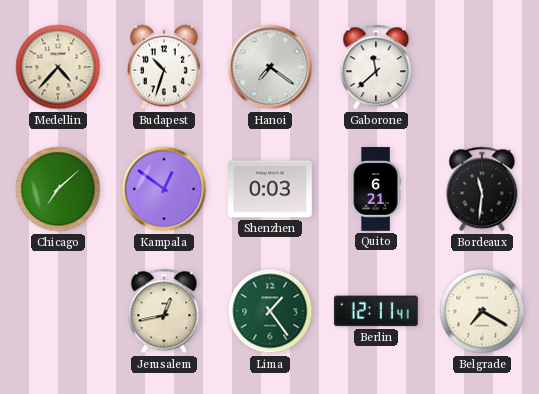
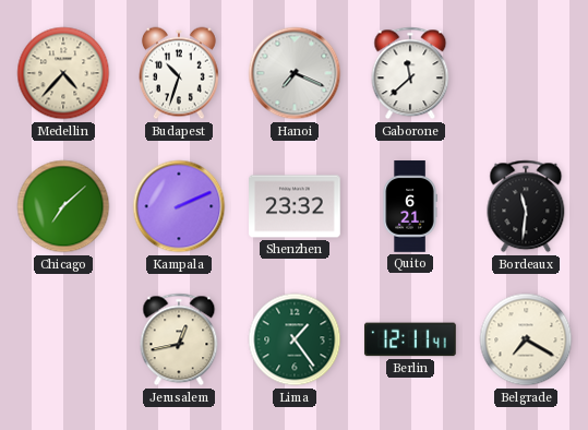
Hanoi: 7:21 -> 7:19 (295, 73)
Kampala: 12:51 -> 2:11 (179, 206)
Shenzhen: 0:03 -> 23:32 (296, 206)
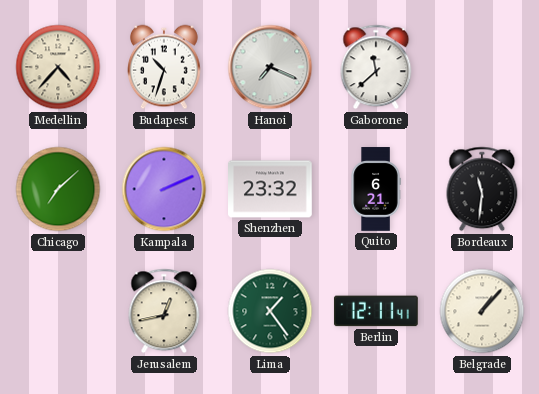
Belgrade: 7:20 -> 1:07 (482, 311)
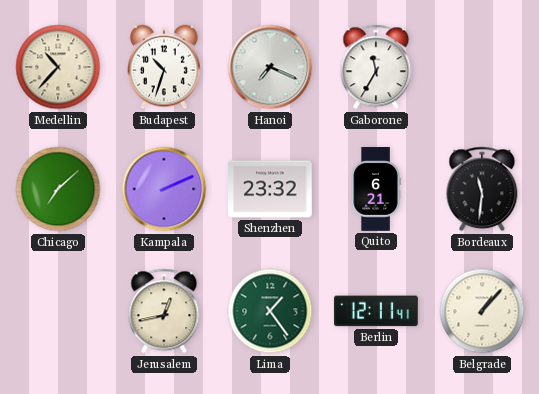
Medellin: 4:37 -> 10:37 (58, 67)
Gaborone: 11:38 -> 11:35 (376, 67)
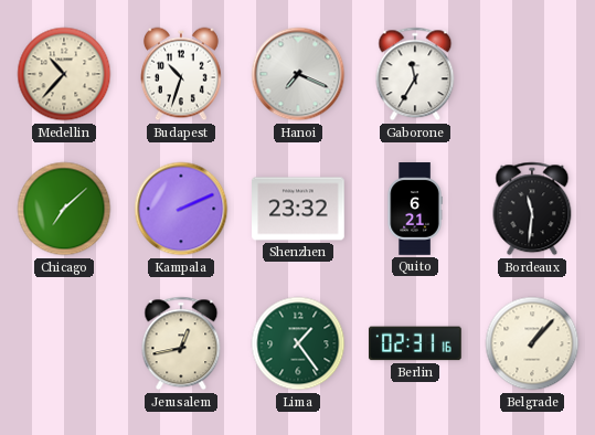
Berlin: 12:11 -> 02:31 (415, 343)
